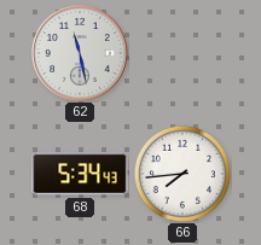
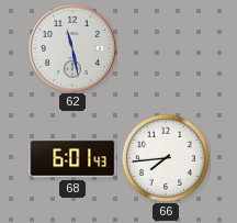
68: 5:34 -> 6:01 (72, 158)
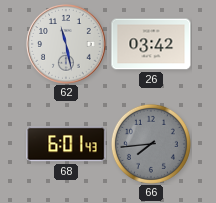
26: none -> 03:42 (151, 44)
66 dial: white -> grey (151, 144)
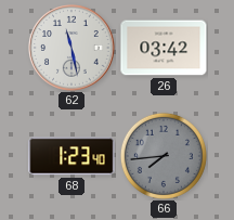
68: 6:01 -> 1:23 (71, 156)
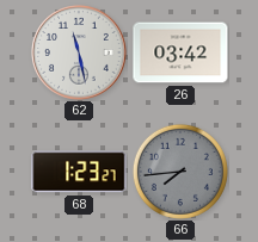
68: 1:23:40 -> 1:23:27 (79, 172)
